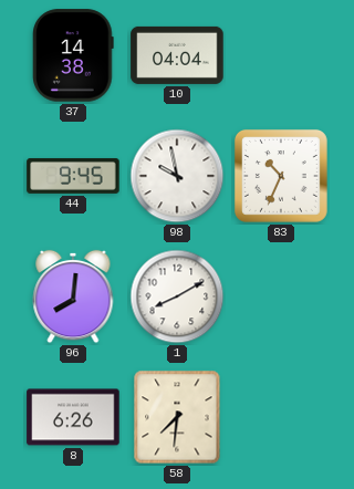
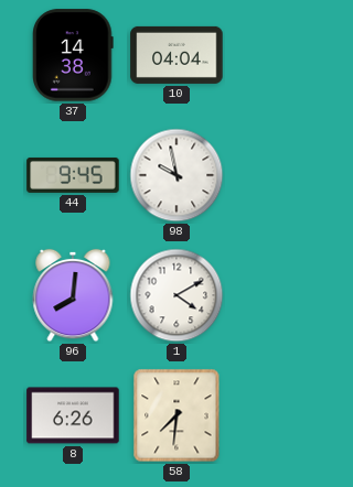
83: 10:34 -> none (281, 176)
1: 8:10 -> 4:10 (176, 295)
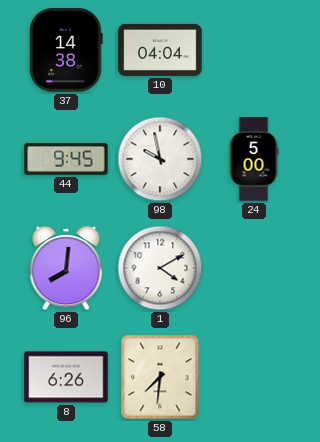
24: none -> 5:00 (254, 159)
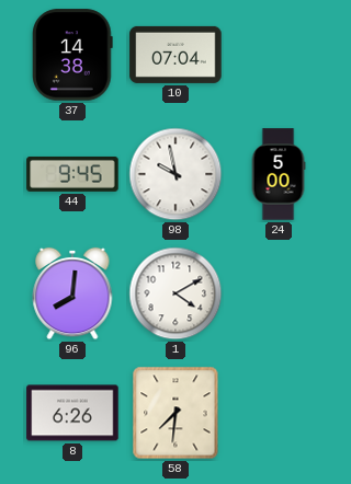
10: 04:04 -> 07:04 (175, 55)
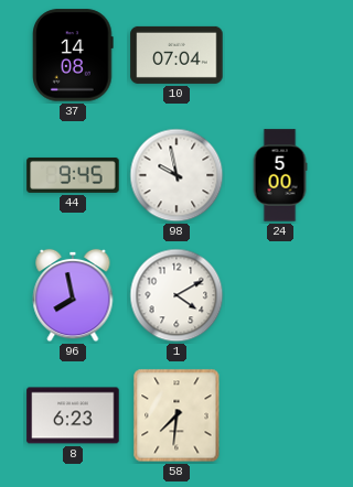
37: 14:38 -> 14:08 (73, 55)
96: 8:01 -> 7:58 (73, 295)
8: 6:26 -> 6:23 (73, 415)
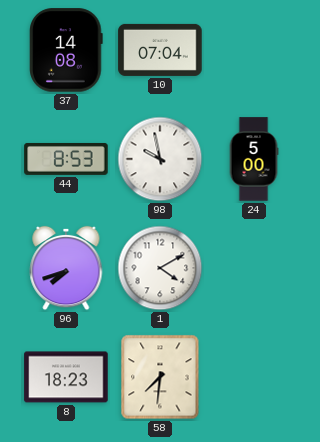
44: 9:45 -> 8:53 (66, 159)
96: 7:58 -> 7:42 (66, 268)
8: 6:23 -> 18:23 (66, 377)
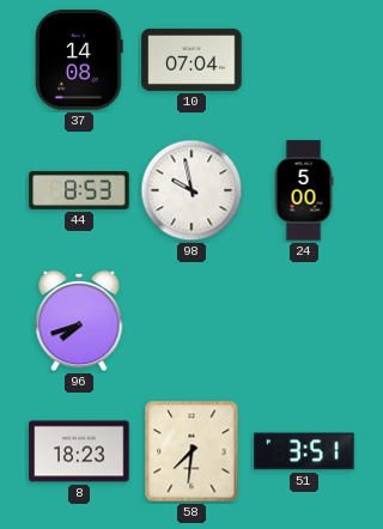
1: 4:10 -> none (160, 268)
51: none -> 3:51 (304, 451)
